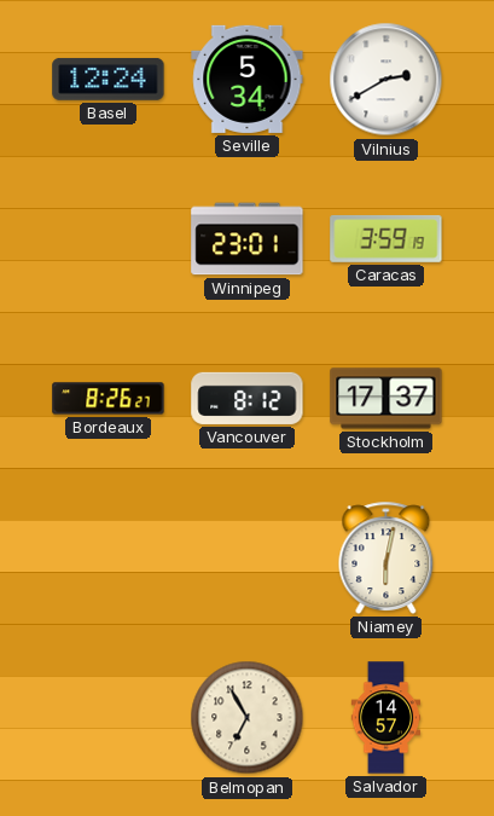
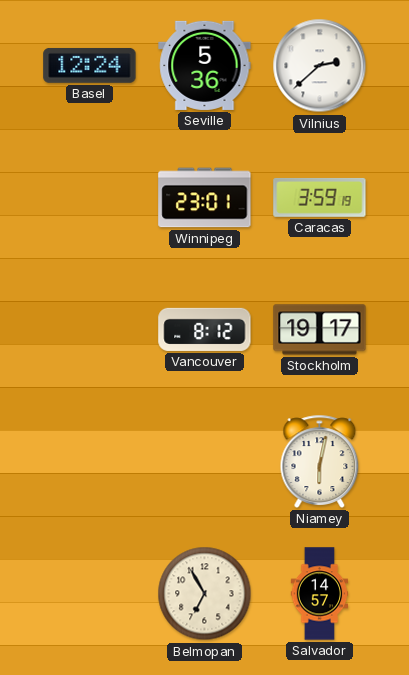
Seville: 5:34 -> 5:36 (205, 65)
Vilnius: 2:40 -> 2:38 (320, 66)
Bordeaux: 8:26 -> none (109, 399)
Stockholm: 17:37 -> 19:17 (320, 330)
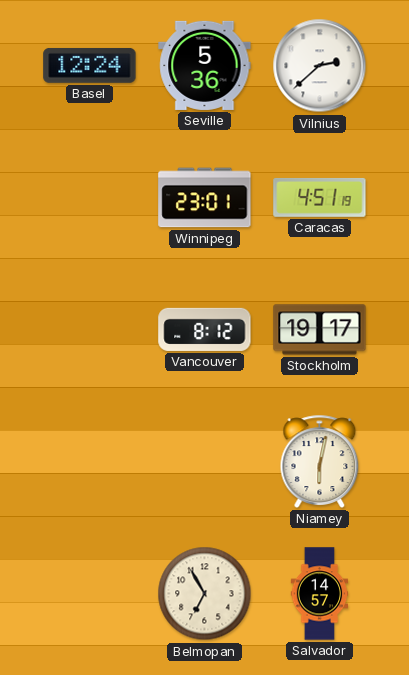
Caracas: 3:59 -> 4:51 (320, 197)
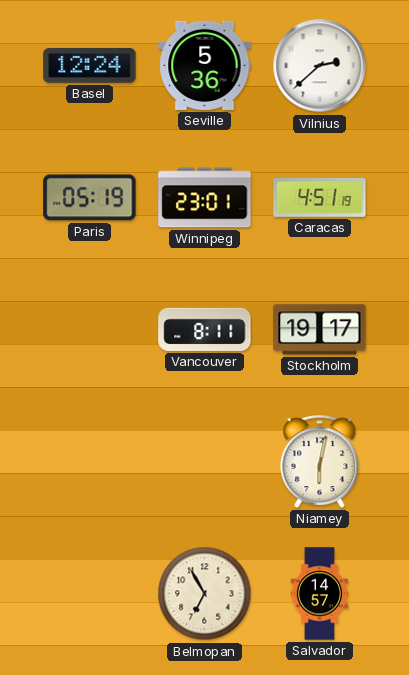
Paris: none -> 05:19 (90, 198)
Vancouver: 8:12 -> 8:11 (205, 329)
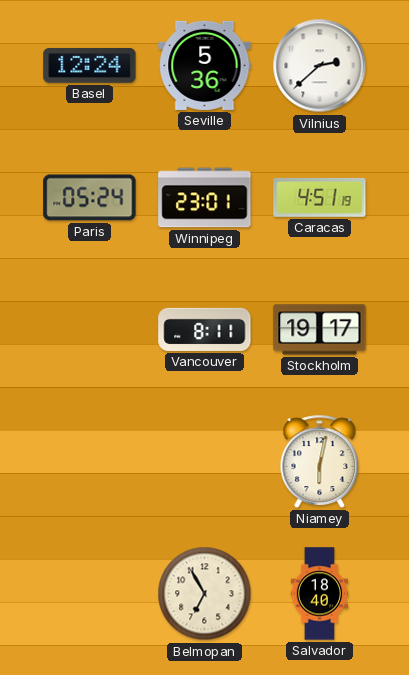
Paris: 05:19 -> 05:24 (90, 198)
Salvador: 14:57 -> 18:40 (320, 594)
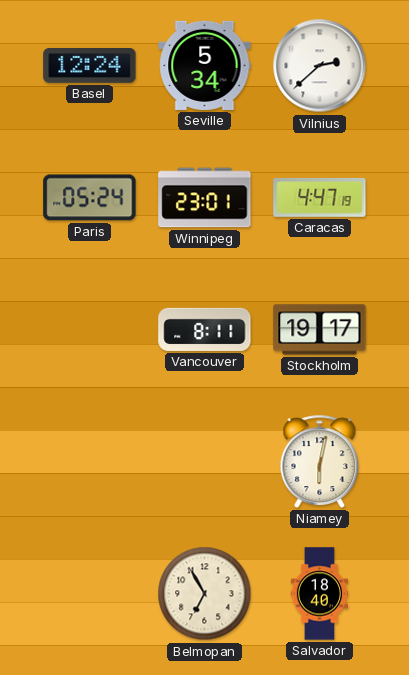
Seville: 5:36 -> 5:34 (205, 65)
Caracas: 4:51 -> 4:47 (320, 197)
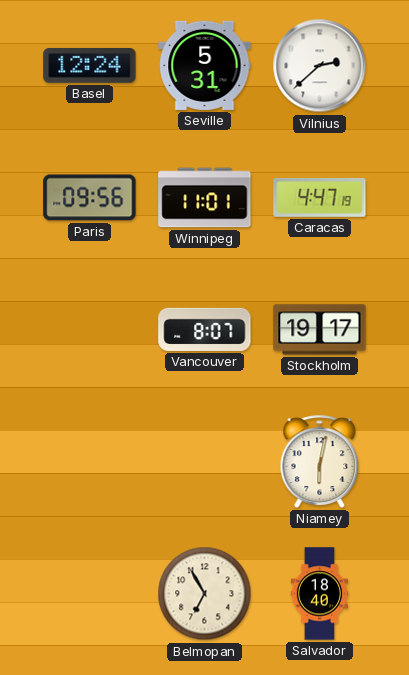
Seville: 5:34 -> 5:31 (205, 65)
Paris: 05:24 -> 09:56 (90, 198)
Winnipeg: 23:01 -> 11:01 (205, 198)
Vancouver: 8:11 -> 8:07 (205, 329)
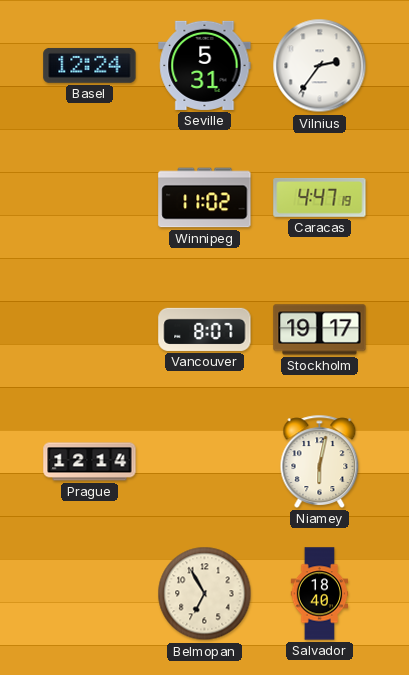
Vilnius: 2:38 -> 2:36 (320, 66)
Paris: 09:56 -> none (90, 198)
Winnipeg: 11:01 -> 11:02 (205, 198)
Prague: none -> 12:14 (90, 462)
